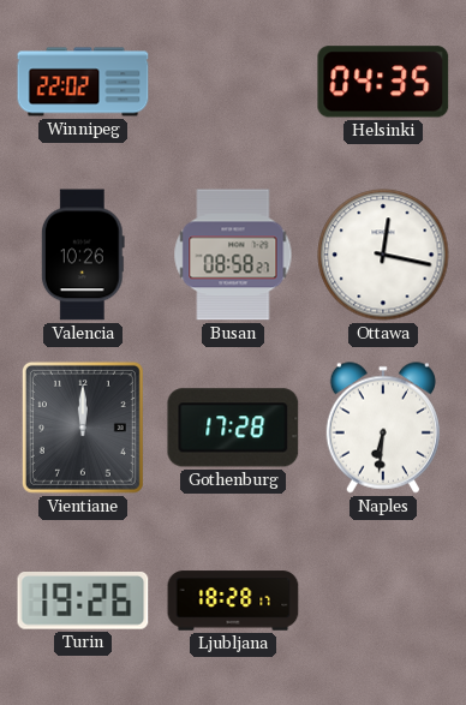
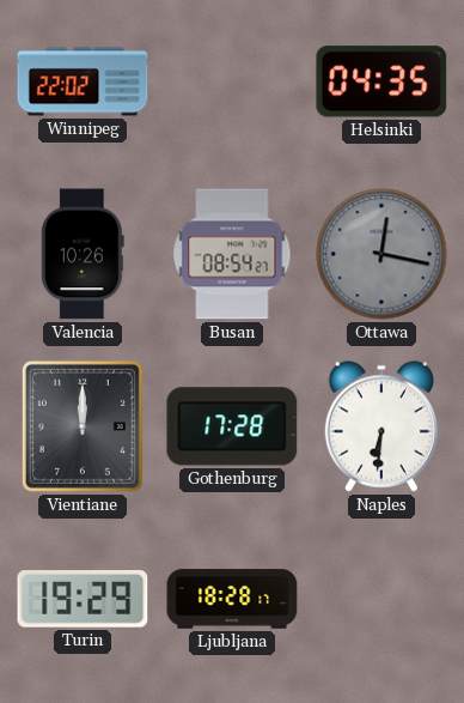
Busan: 08:58 -> 08:54 (232, 254)
Ottawa dial: white -> grey (381, 254)
Turin: 19:26 -> 19:29 (83, 600)
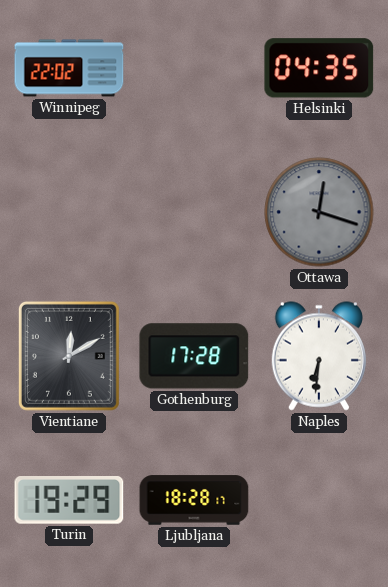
Valencia: 10:26 -> none (83, 254)
Busan: 08:54 -> none (232, 254)
Ottawa: 12:17 -> 12:18 (319, 212)
Vientiane: 12:00 -> 12:10 (69, 356)
